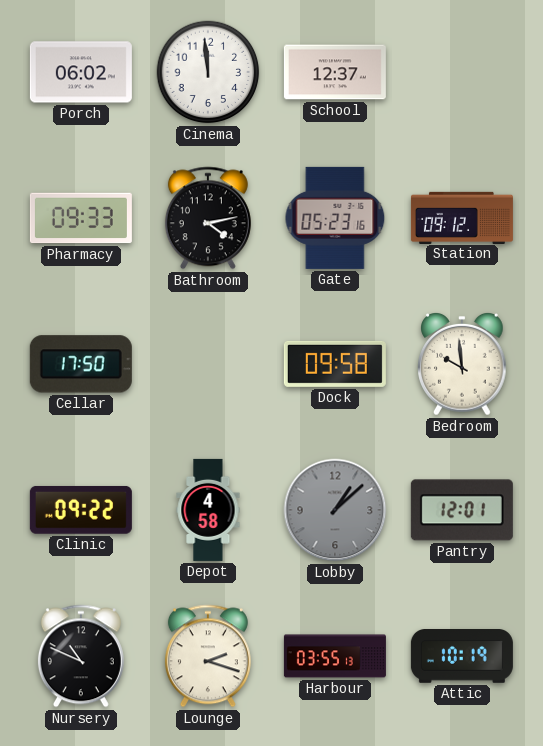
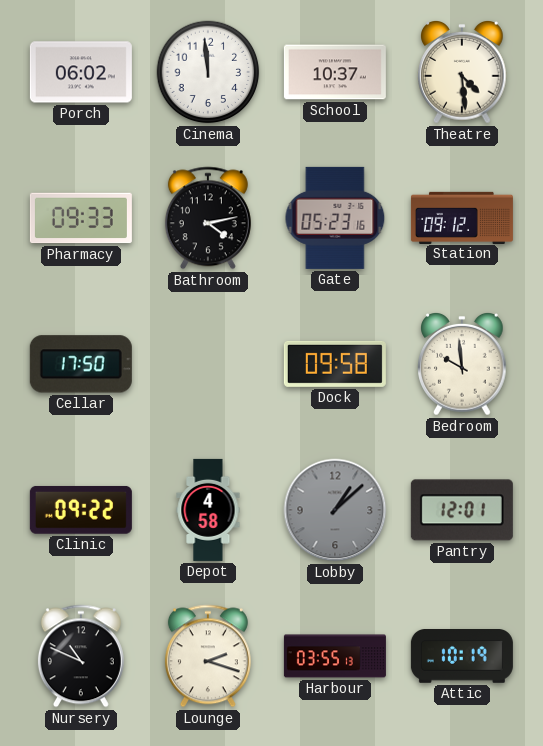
School: 12:37 -> 10:37 (335, 72)
Theatre: none -> 4:29 (462, 73)
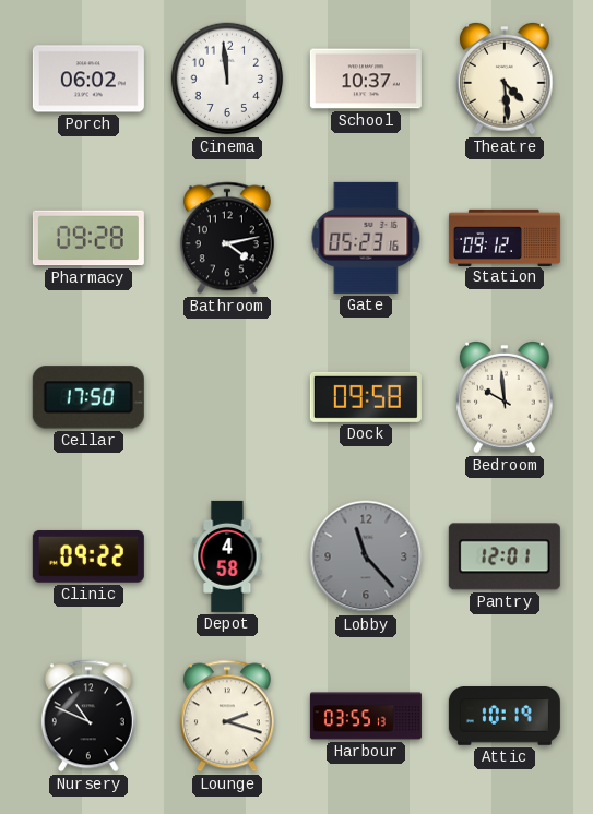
Pharmacy: 09:33 -> 09:28 (88, 238)
Lobby: 1:08 -> 11:23 (366, 556)
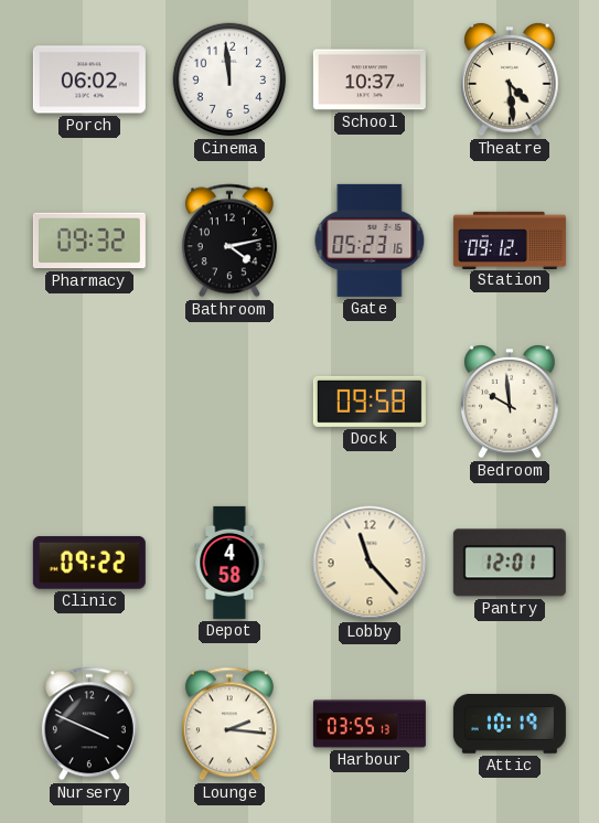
Pharmacy: 09:28 -> 09:32 (89, 241)
Cellar: 17:50 -> none (88, 397)
Lobby dial: grey -> cream (370, 563)
Nursery: 10:49 -> 3:49 (89, 724)
Lounge: 2:18 -> 2:16 (229, 724)
